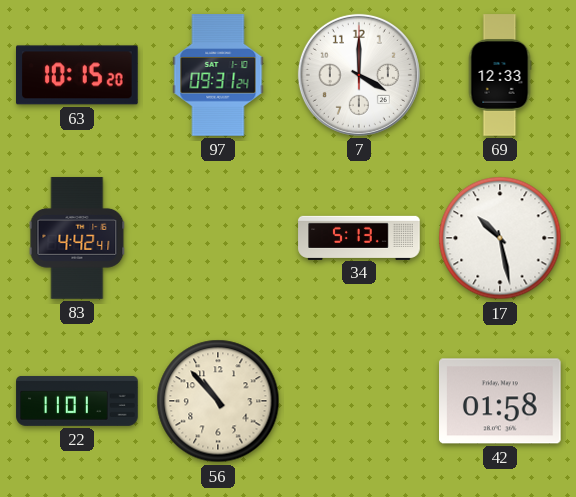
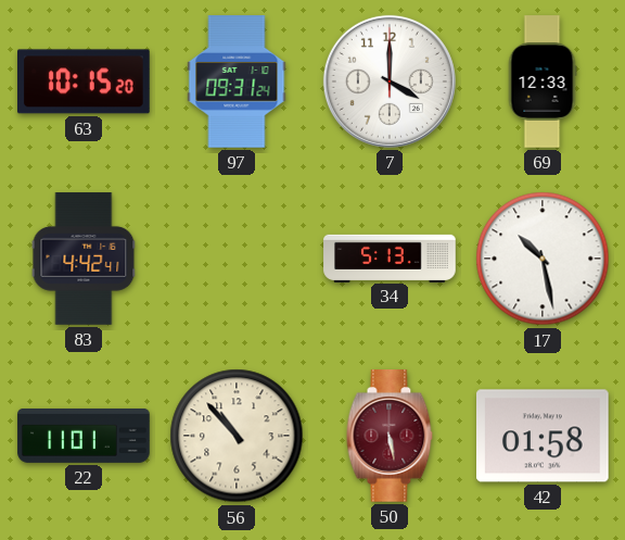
50: none -> 5:28 (390, 436)
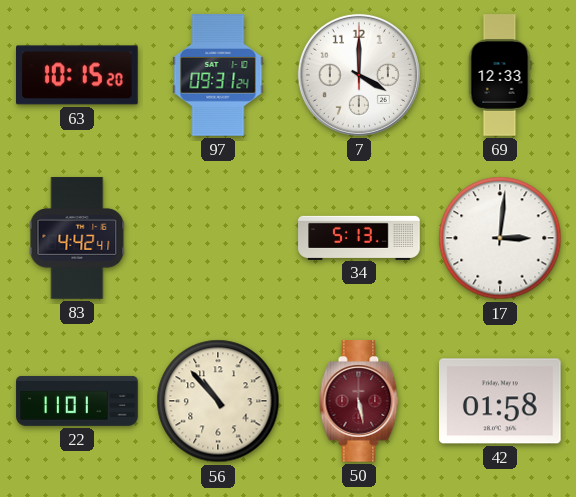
17: 10:28 -> 3:01 (500, 238)
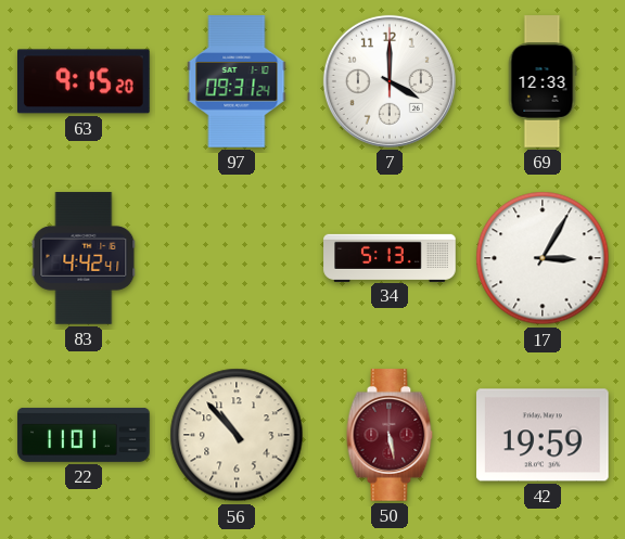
63: 10:15 -> 9:15 (85, 81)
17: 3:01 -> 3:05 (543, 258)
42: 01:58 -> 19:59 (544, 435)
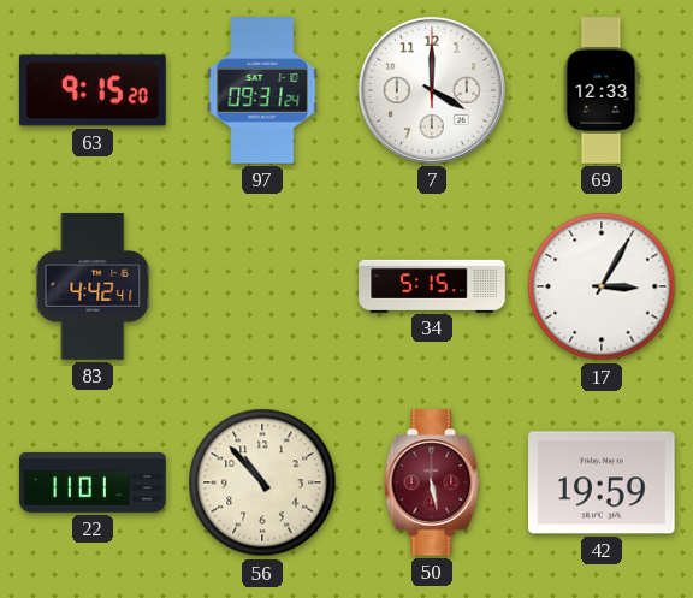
34: 5:13 -> 5:15 (432, 285)
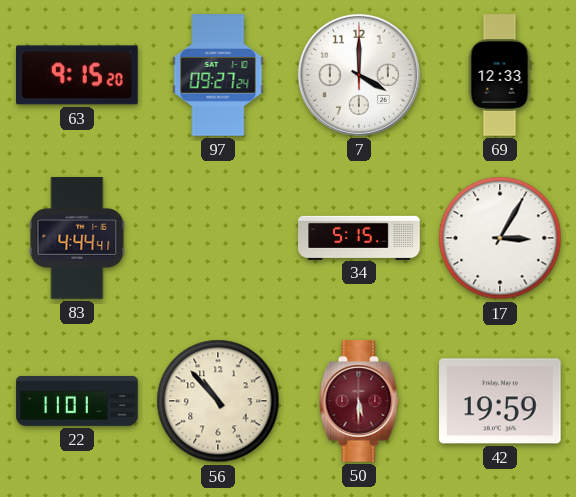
97: 09:31 -> 09:27 (218, 75)
83: 4:42 -> 4:44 (77, 238)
50: 5:28 -> 5:30 (359, 401)
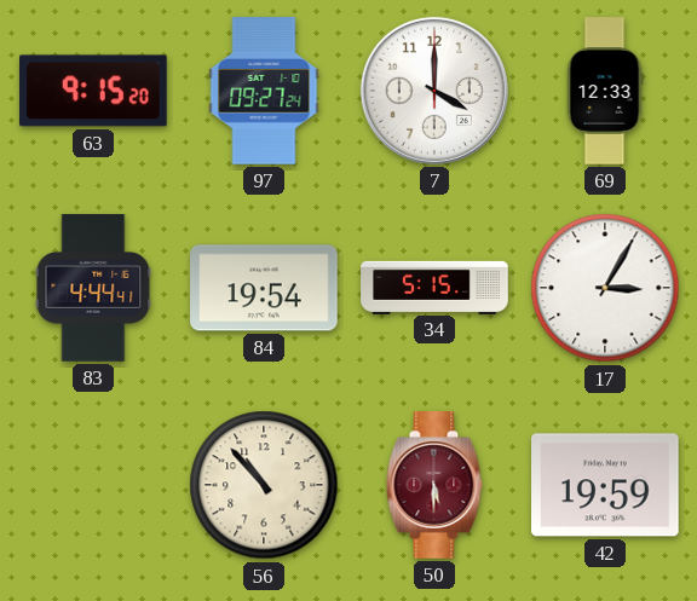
84: none -> 19:54 (264, 288)
22: 11:01 -> none (77, 401)
